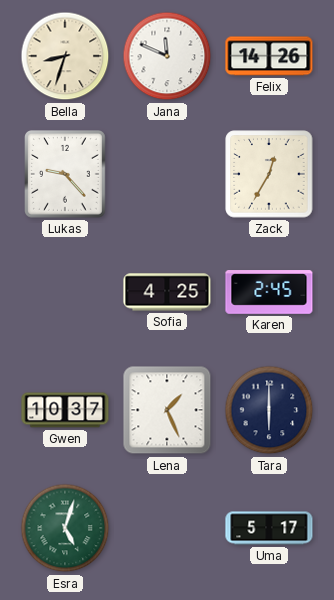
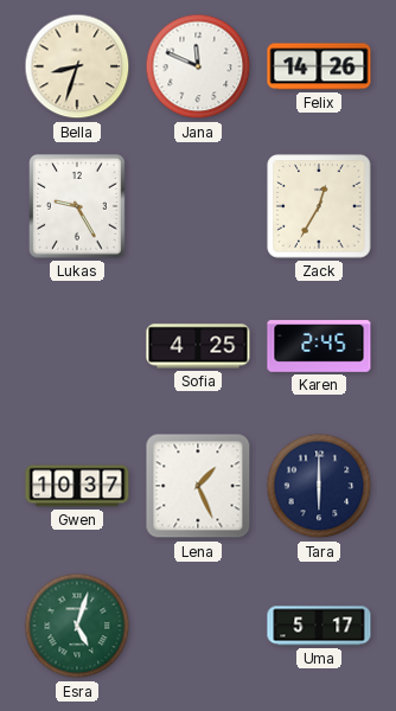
Lukas: 9:23 -> 9:25 (78, 207)
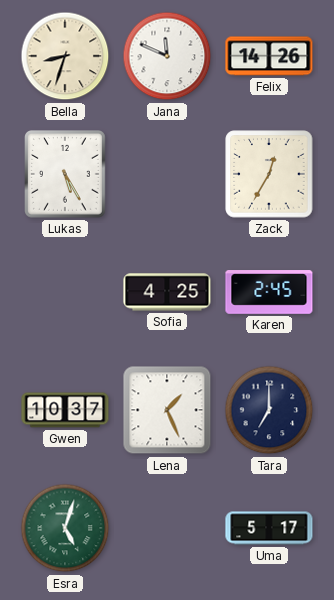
Lukas: 9:25 -> 5:25 (66, 175)
Tara: 6:00 -> 7:00 (269, 410)
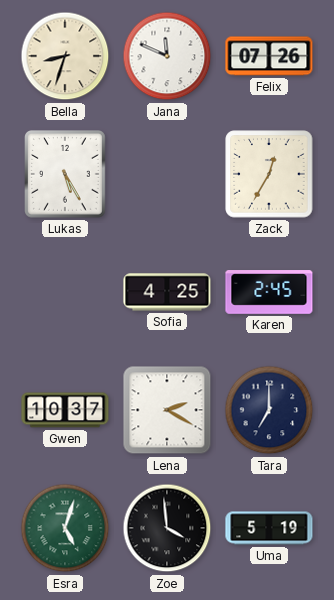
Felix: 14:26 -> 07:26 (269, 56)
Lena: 1:26 -> 2:20 (167, 410)
Zoe: none -> 3:59 (167, 528)
Uma: 5:17 -> 5:19 (269, 528)
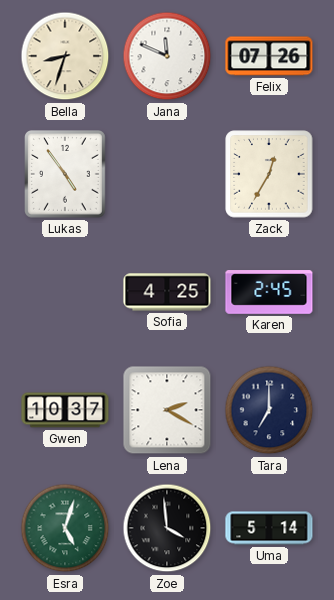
Lukas: 5:25 -> 4:54 (66, 175)
Uma: 5:19 -> 5:14 (269, 528)
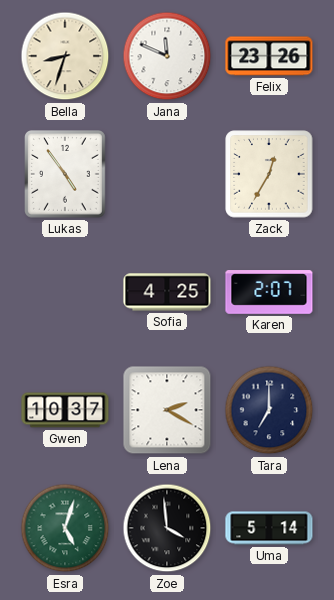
Felix: 07:26 -> 23:26 (269, 56)
Karen: 2:45 -> 2:07 (269, 292)
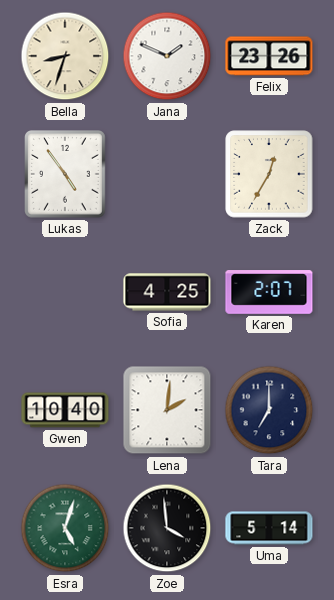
Jana: 11:49 -> 1:49 (167, 56)
Gwen: 10:37 -> 10:40 (65, 410)
Lena: 2:20 -> 2:01 (167, 410)
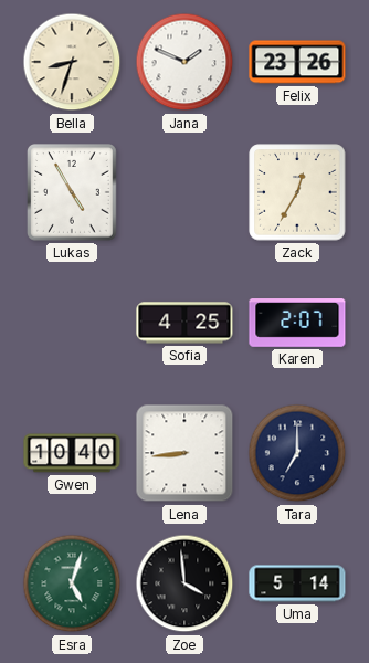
Lukas: 4:54 -> 4:55 (73, 193)
Lena: 2:01 -> 8:44 (184, 453)
